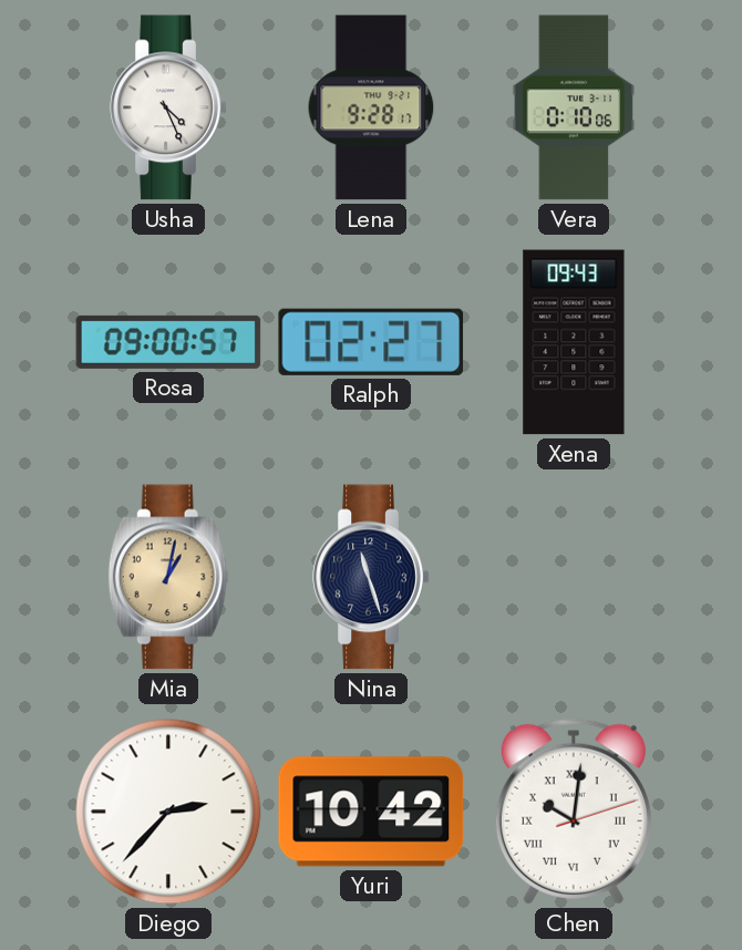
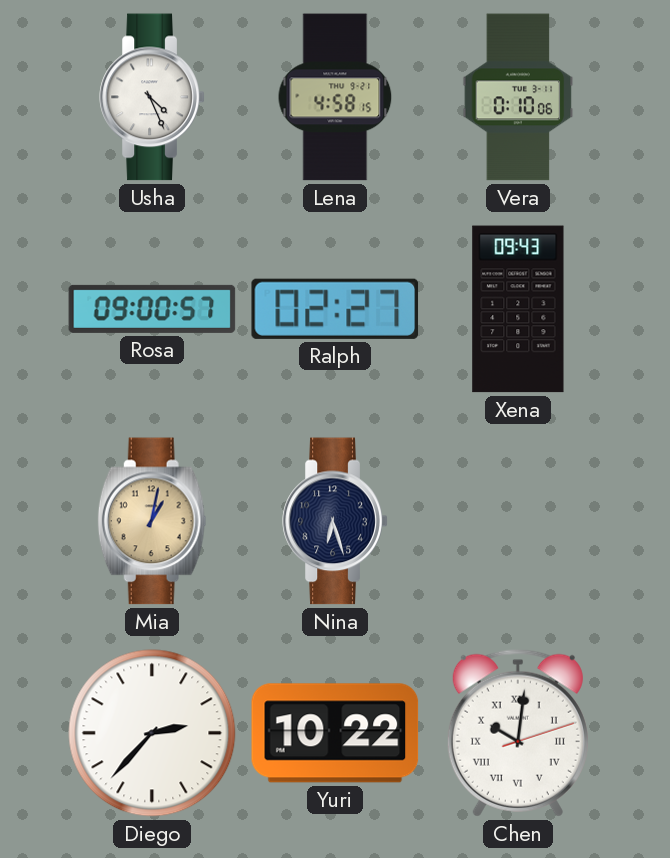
Lena: 9:28 -> 4:58 (335, 97)
Nina: 11:27 -> 6:27 (335, 521)
Yuri: 10:42 -> 10:22 (335, 733)
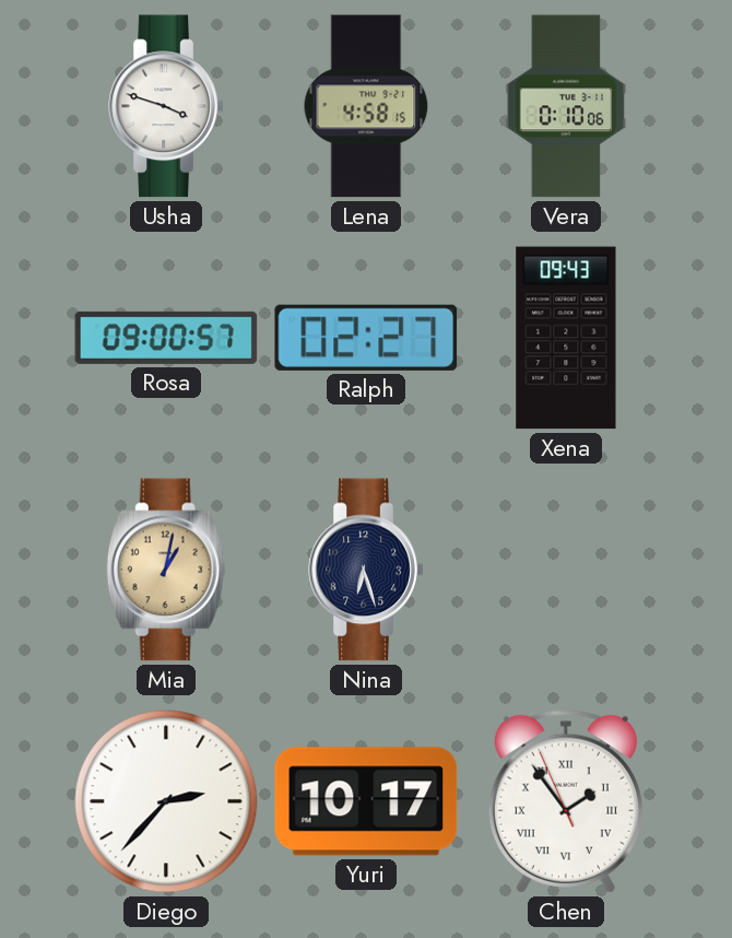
Usha: 4:26 -> 3:48 (166, 106)
Yuri: 10:22 -> 10:17 (366, 801)
Chen: 10:01 -> 1:53 (566, 801)
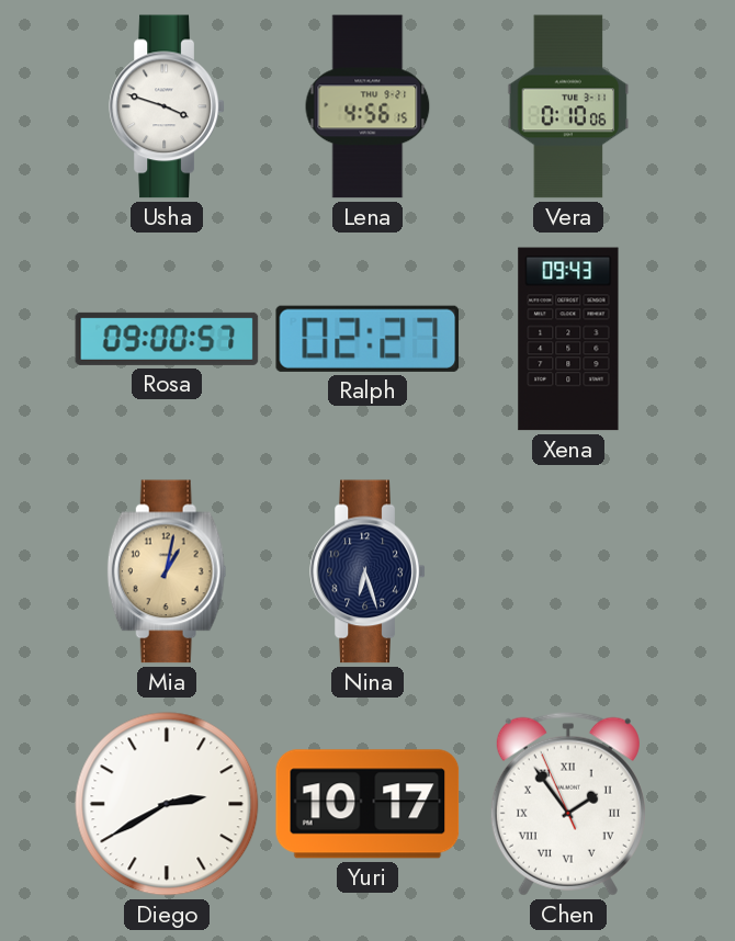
Lena: 4:58 -> 4:56 (367, 106)
Diego: 2:37 -> 2:40 (167, 804)
